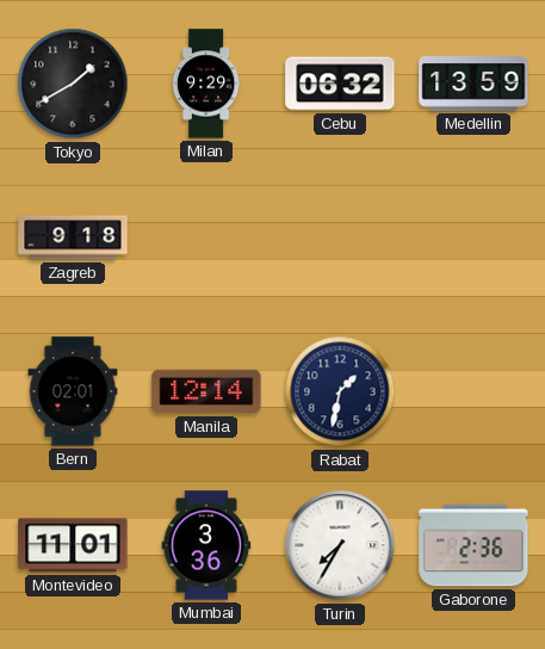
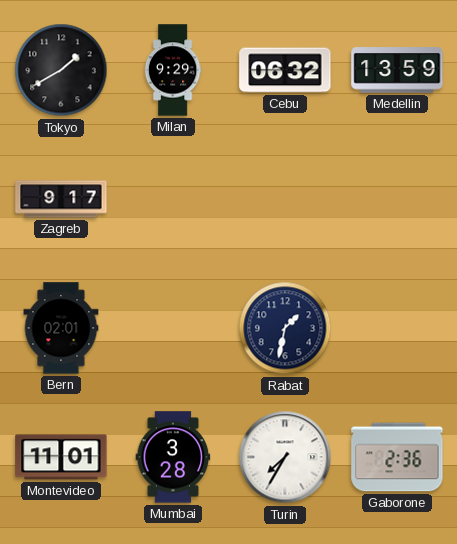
Zagreb: 9:18 -> 9:17 (61, 199)
Manila: 12:14 -> none (206, 391)
Mumbai: 3:36 -> 3:28 (173, 457)
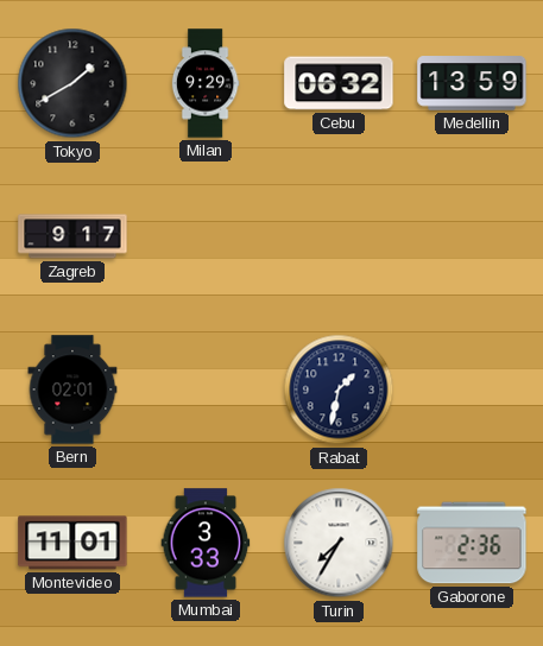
Mumbai: 3:28 -> 3:33 (206, 543)
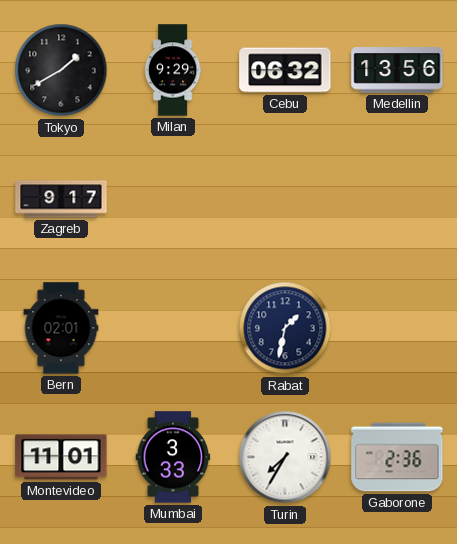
Medellin: 13:59 -> 13:56 (397, 70)
